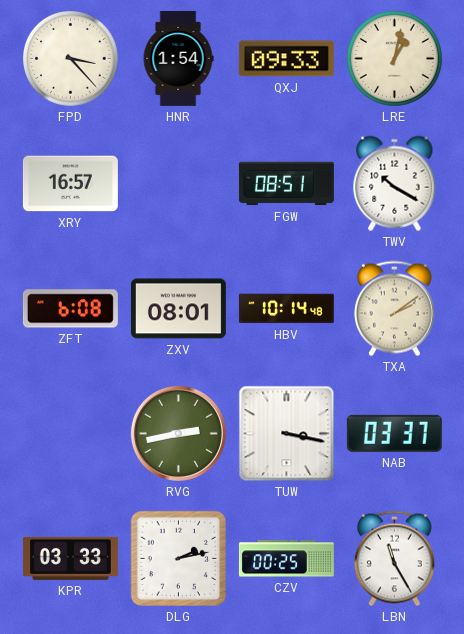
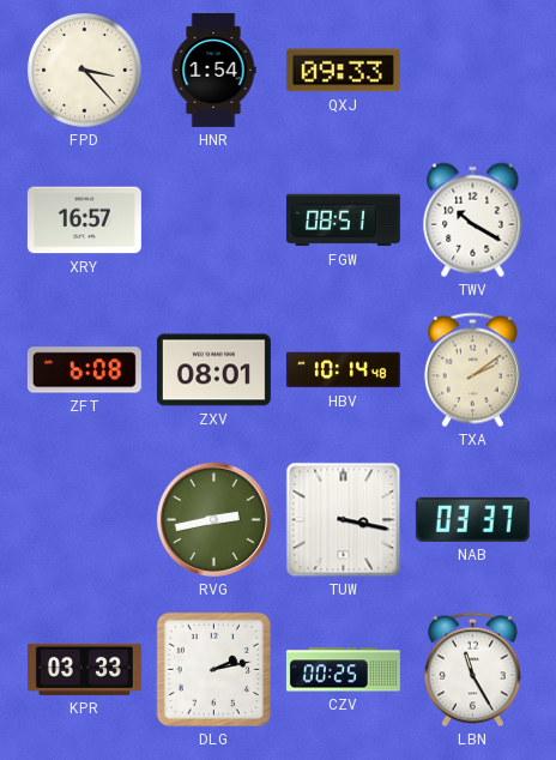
LRE: 1:02 -> none (395, 59)
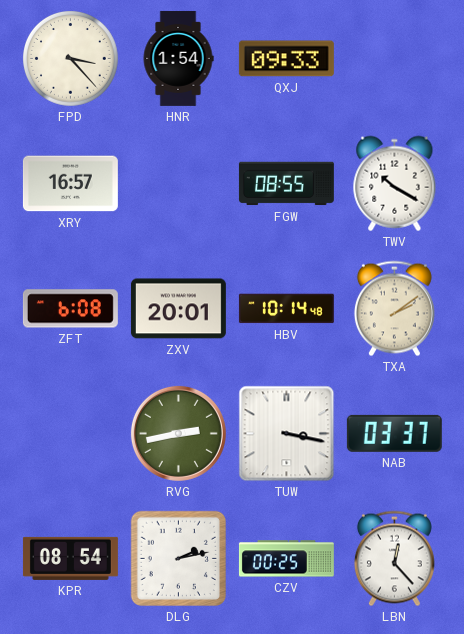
FGW: 08:51 -> 08:55 (286, 184)
ZXV: 08:01 -> 20:01 (178, 309)
KPR: 03:33 -> 08:54 (70, 558)
LBN: 11:25 -> 12:23 (394, 559)
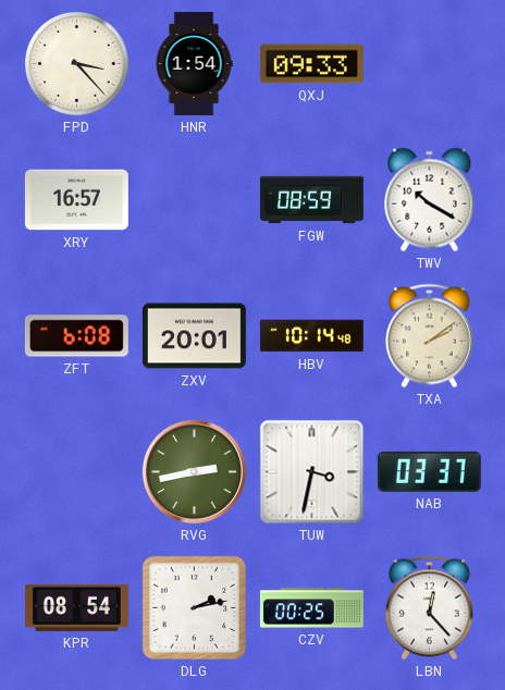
FGW: 08:55 -> 08:59 (311, 200)
TUW: 3:17 -> 3:32 (312, 472)
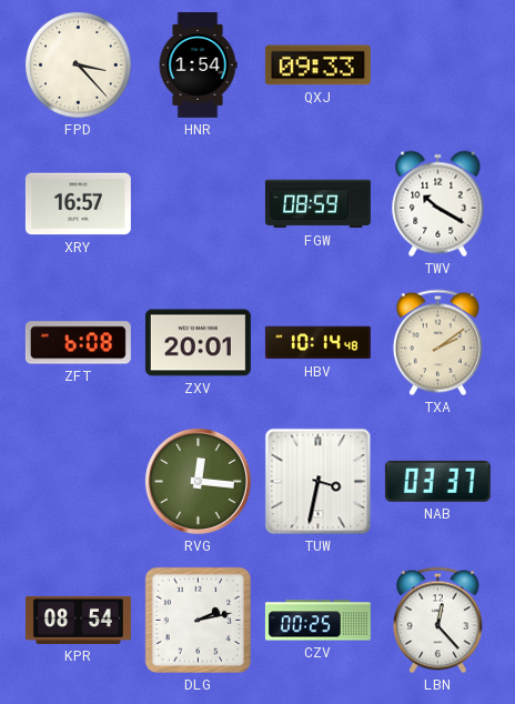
RVG: 2:43 -> 12:16 (198, 481)
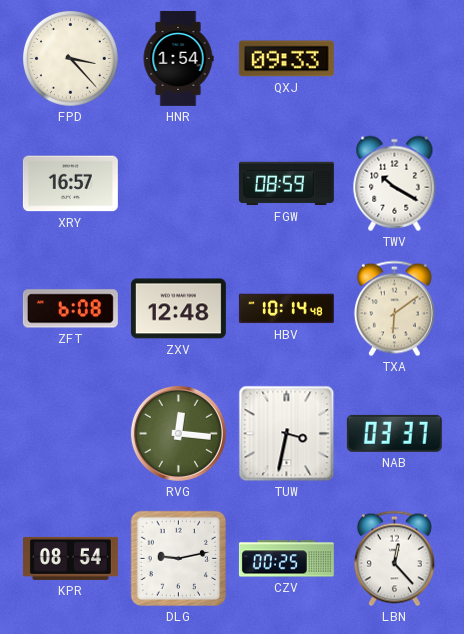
ZXV: 20:01 -> 12:48 (178, 309)
TXA: 2:09 -> 6:09 (394, 309)
DLG: 2:13 -> 9:13 (178, 558)
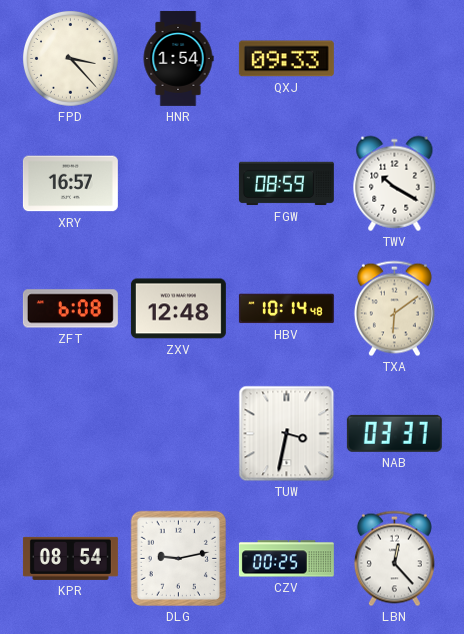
RVG: 12:16 -> none (178, 433)
